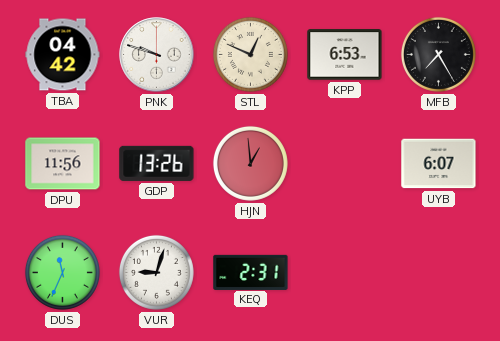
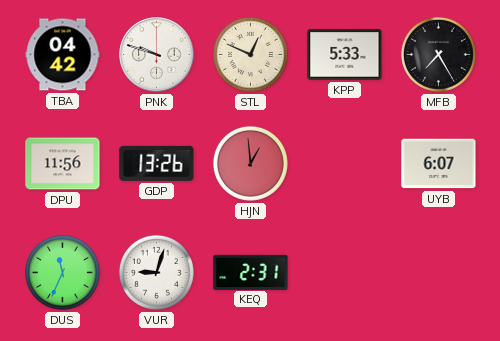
KPP: 6:53 -> 5:33 (345, 55)
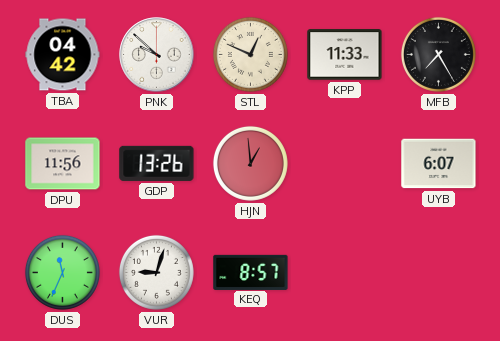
PNK: 9:48 -> 9:52 (157, 55)
KPP: 5:33 -> 11:33 (345, 55)
KEQ: 2:31 -> 8:57 (251, 272)
